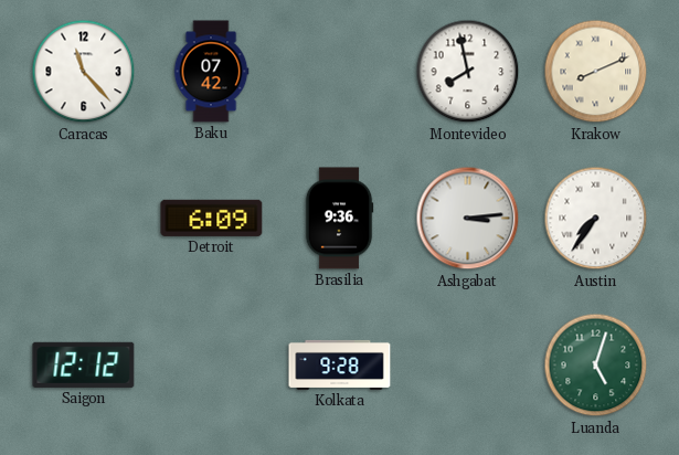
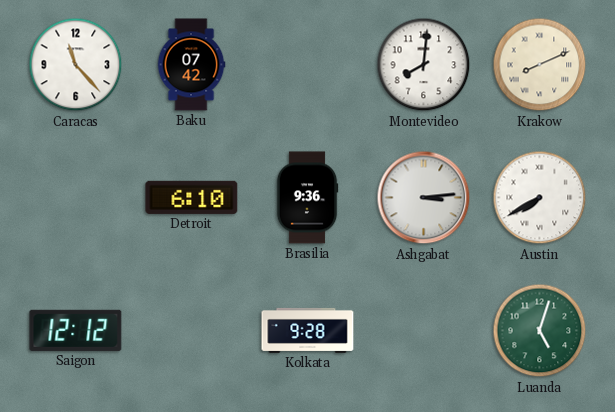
Montevideo: 7:58 -> 8:01 (424, 65)
Detroit: 6:09 -> 6:10 (192, 197)
Austin: 7:36 -> 7:40 (540, 198)
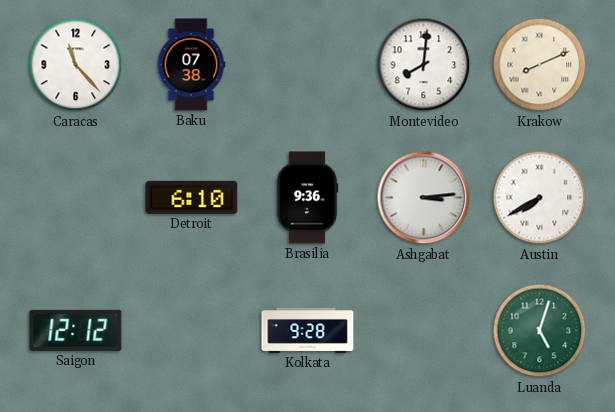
Baku: 07:42 -> 07:38 (191, 65)
